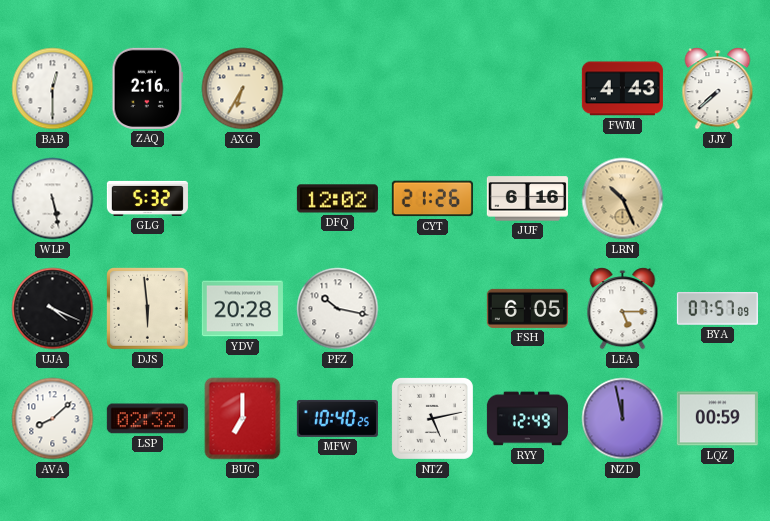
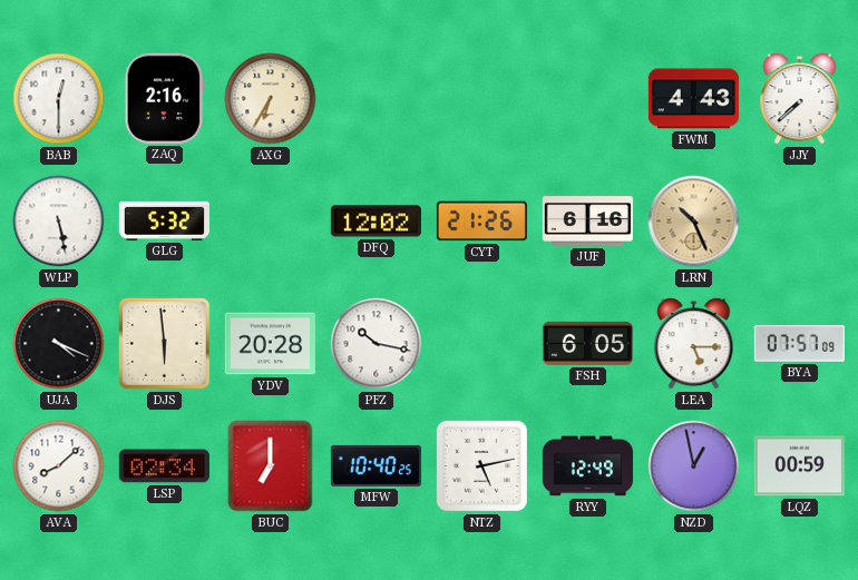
LSP: 02:32 -> 02:34 (164, 466)
NZD: 11:58 -> 12:58 (694, 466)
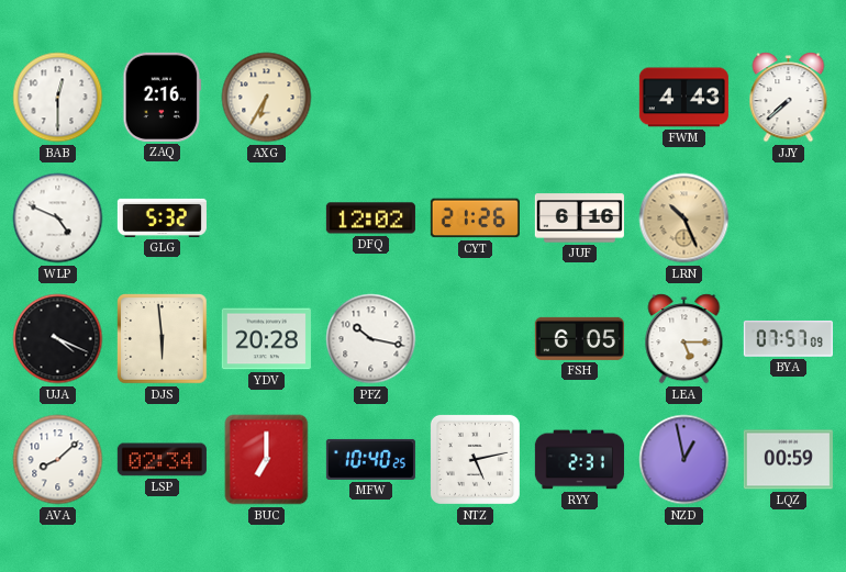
WLP: 5:28 -> 4:49 (58, 218)
RYY: 12:49 -> 2:31 (579, 460)
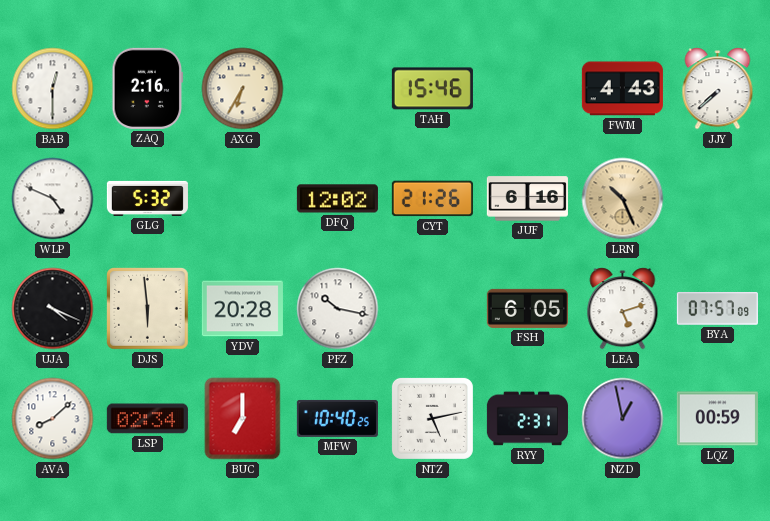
TAH: none -> 15:46 (432, 89)
LEA: 5:15 -> 5:12 (623, 309)
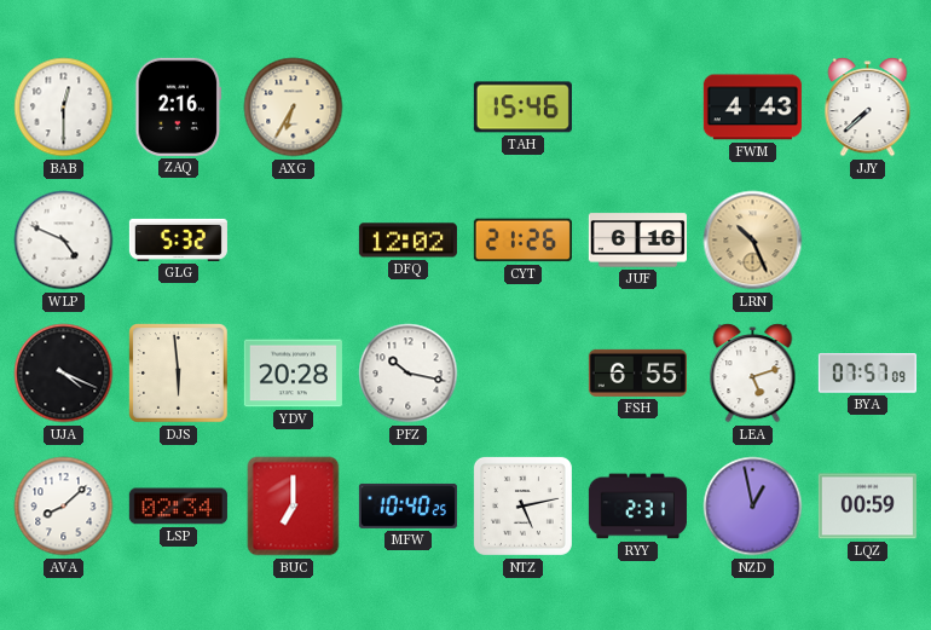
FSH: 6:05 -> 6:55 (637, 372)
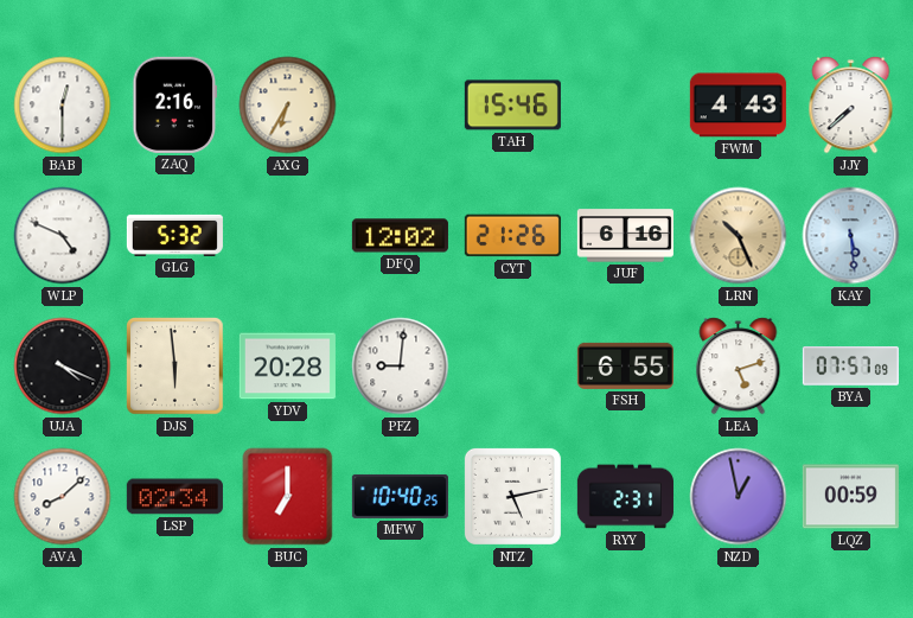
KAY: none -> 5:29 (851, 236)
PFZ: 10:17 -> 9:01 (401, 367)
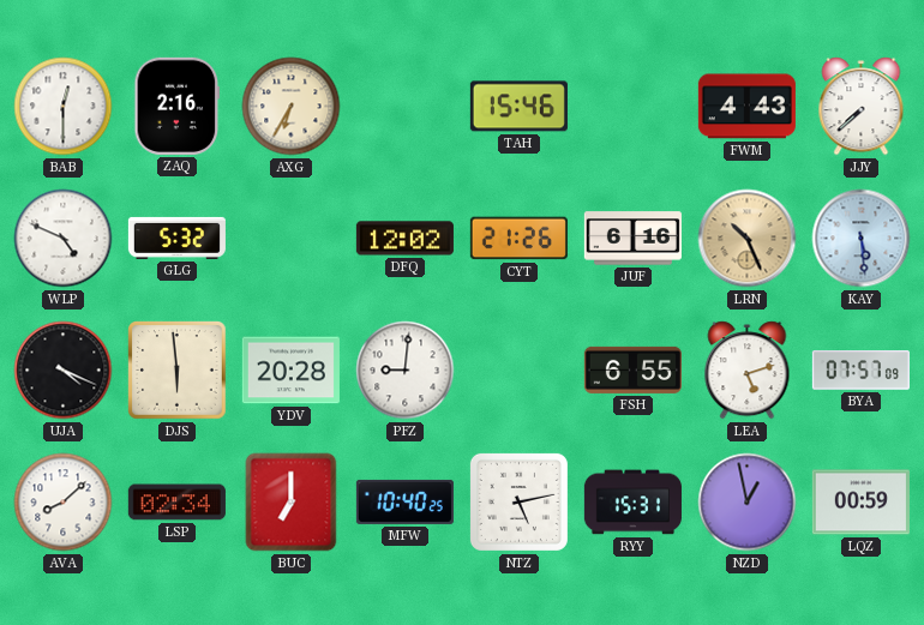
RYY: 2:31 -> 15:31 (632, 503)
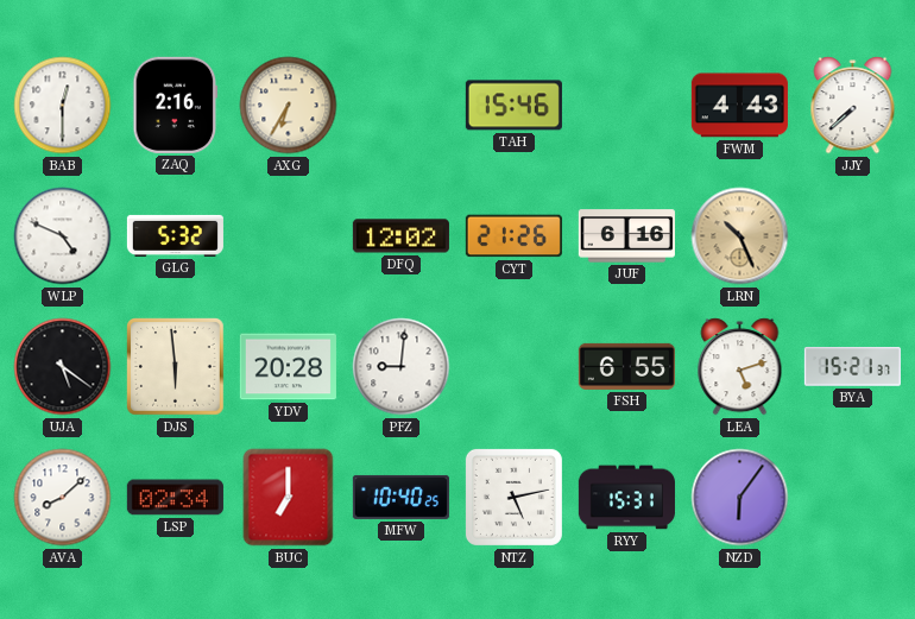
KAY: 5:29 -> none (862, 239)
UJA: 4:19 -> 5:21 (63, 367)
BYA: 07:57 -> 15:21 (852, 367)
NZD: 12:58 -> 6:06 (740, 498)
LQZ: 00:59 -> none (860, 503)
